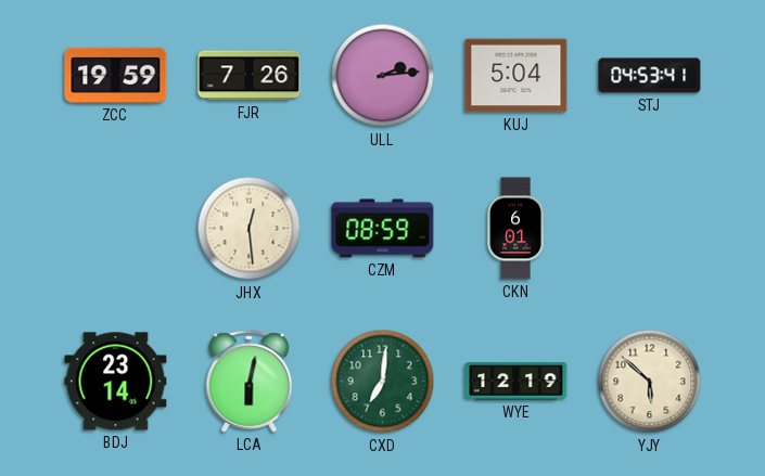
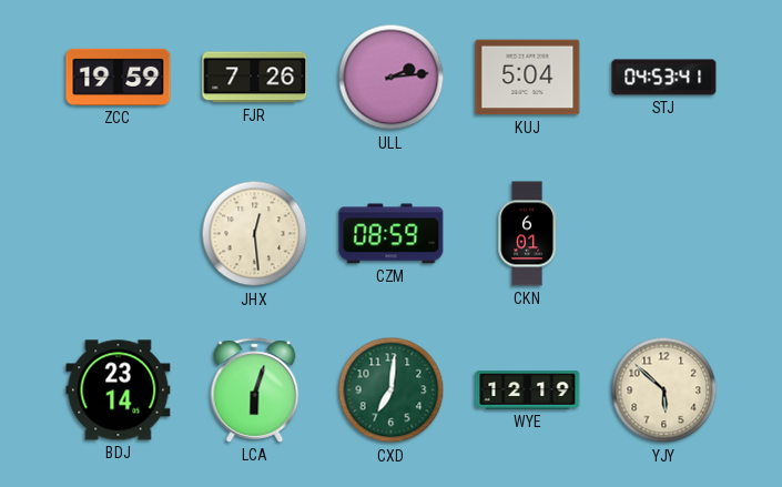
LCA: 6:02 -> 6:03 (255, 390)
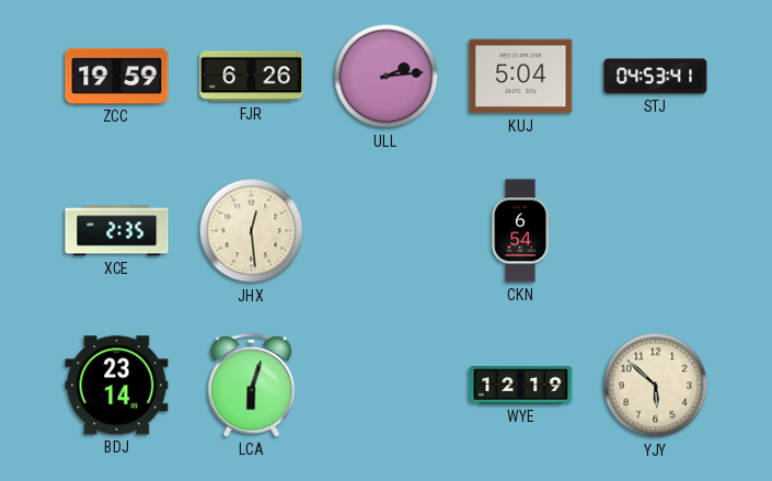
FJR: 7:26 -> 6:26 (252, 77)
XCE: none -> 2:35 (117, 231)
CZM: 08:59 -> none (392, 234)
CKN: 6:01 -> 6:54 (520, 231)
CXD: 7:01 -> none (392, 390)
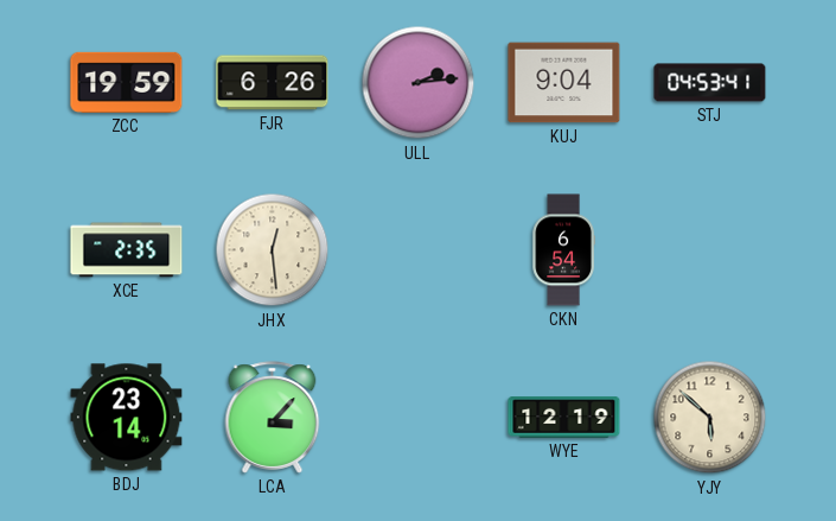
KUJ: 5:04 -> 9:04 (564, 83)
LCA: 6:03 -> 3:07 (273, 418)
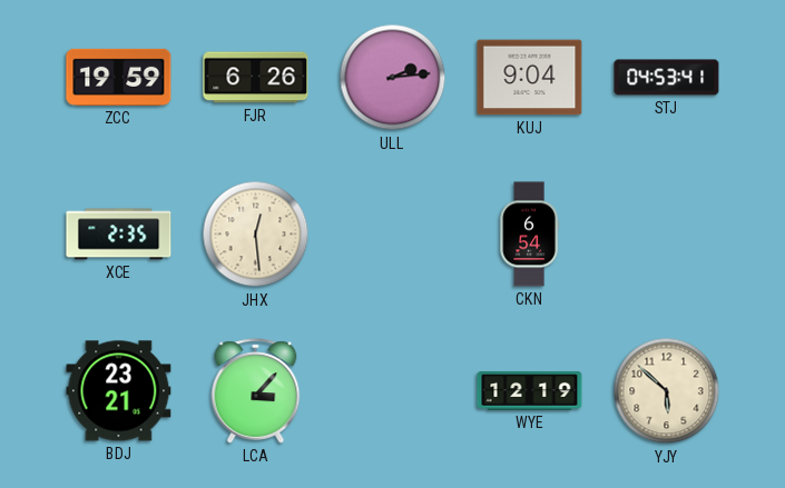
BDJ: 23:14 -> 23:21 (119, 391)
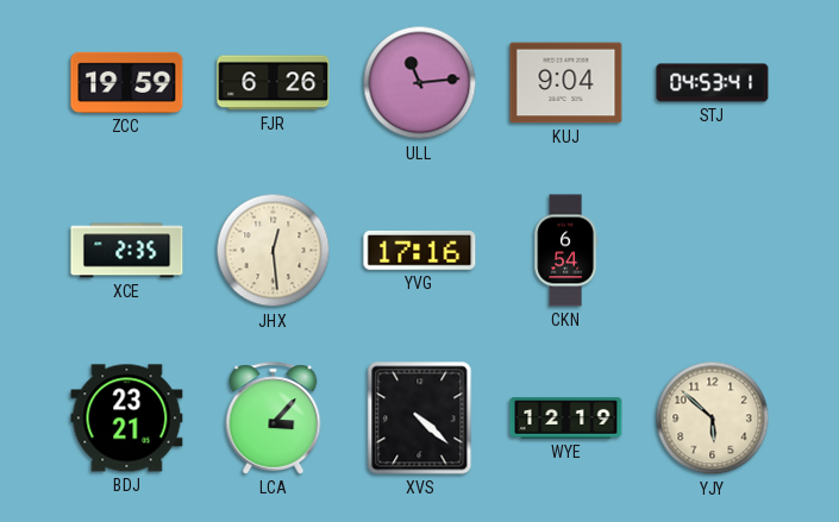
ULL: 2:14 -> 11:14 (420, 83)
YVG: none -> 17:16 (420, 250)
XVS: none -> 4:22 (420, 419)
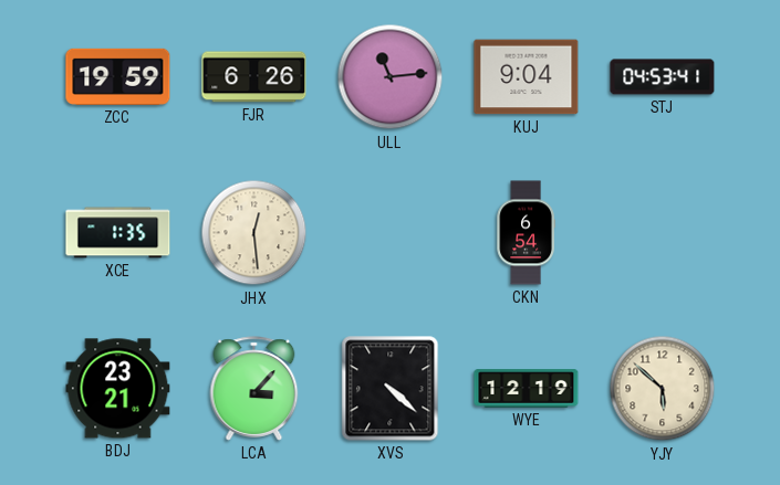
XCE: 2:35 -> 1:35 (118, 233)
YVG: 17:16 -> none (420, 250)
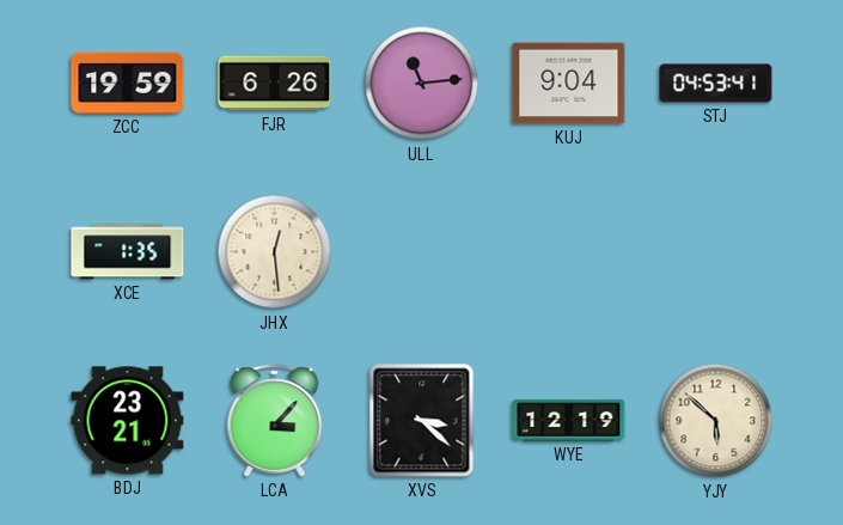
CKN: 6:54 -> none (526, 233)
XVS: 4:22 -> 3:22 (422, 421)
